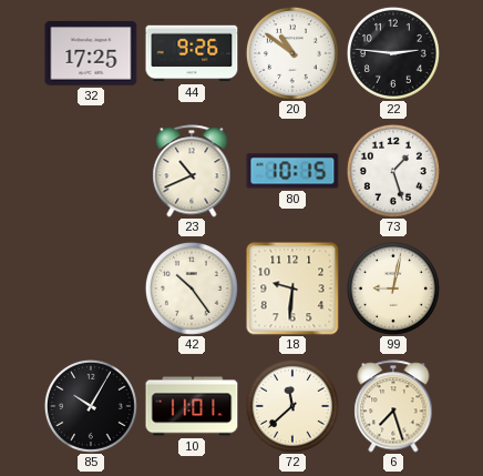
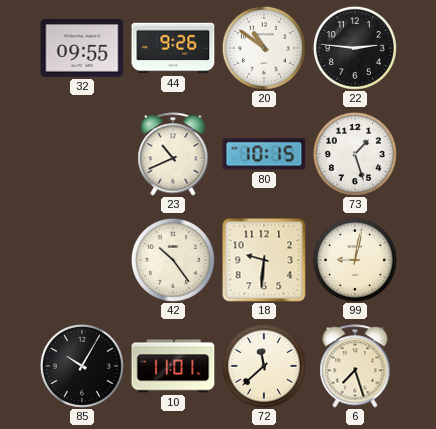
32: 17:25 -> 09:55 (82, 48)
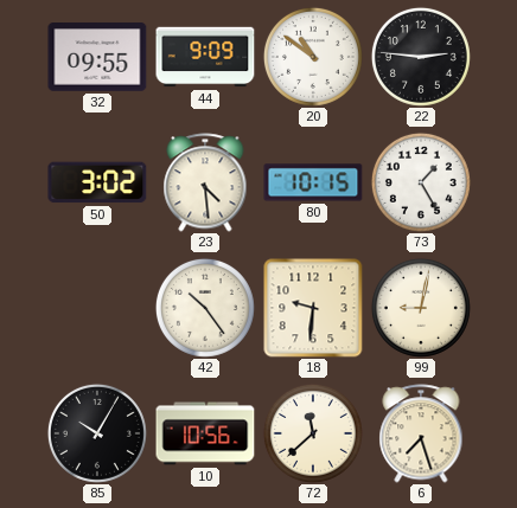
44: 9:26 -> 9:09 (205, 57)
50: none -> 3:02 (97, 182)
23: 10:41 -> 4:29 (205, 182)
73: 1:27 -> 1:25 (421, 182)
10: 11:01 -> 10:56 (205, 433)
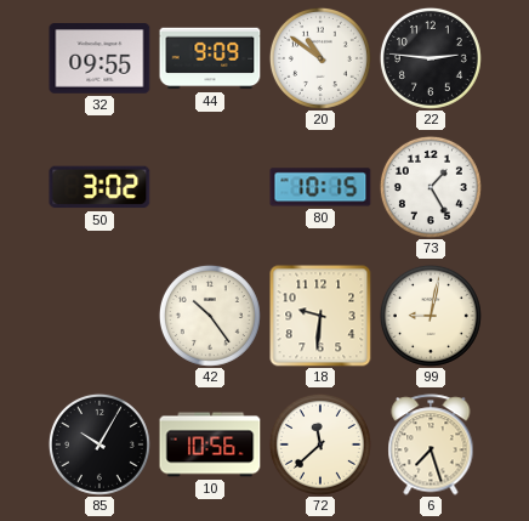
23: 4:29 -> none (205, 182)
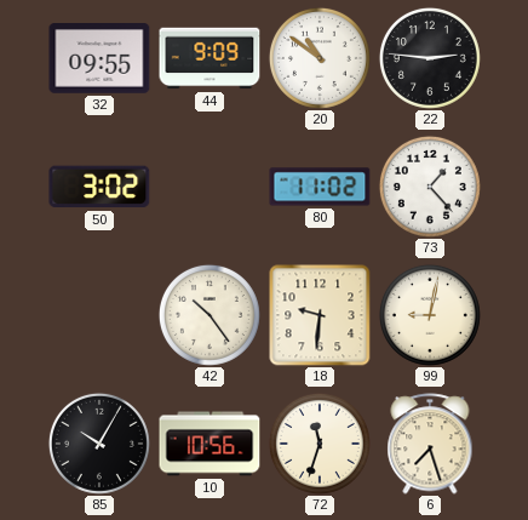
80: 10:15 -> 11:02 (320, 187)
73: 1:25 -> 1:23 (430, 187)
72: 11:38 -> 11:33 (320, 444)
